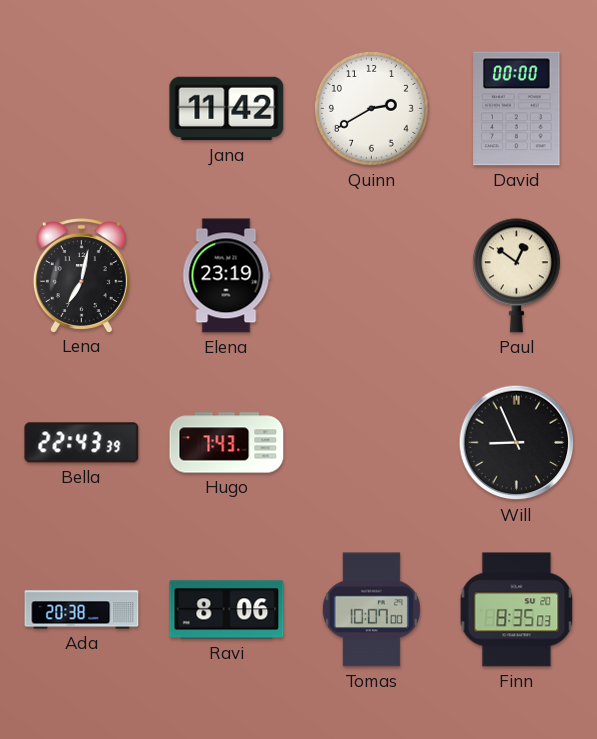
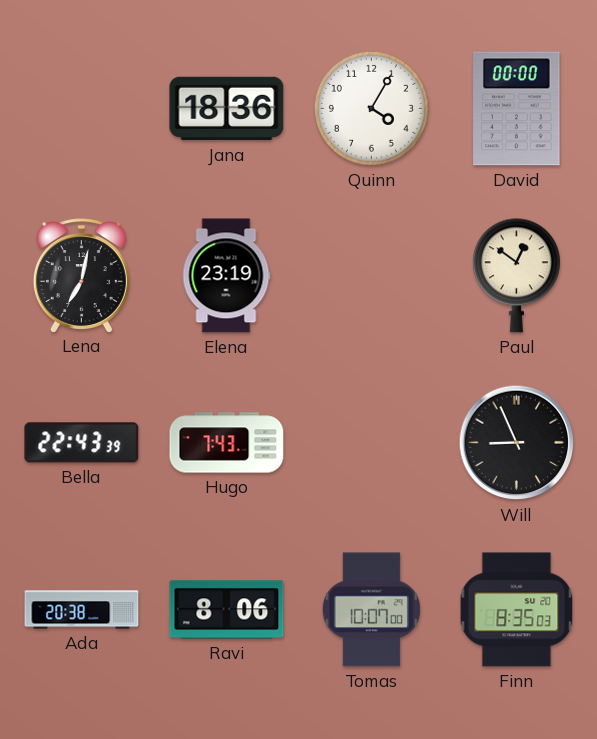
Jana: 11:42 -> 18:36 (227, 109)
Quinn: 2:40 -> 4:05 (371, 108)
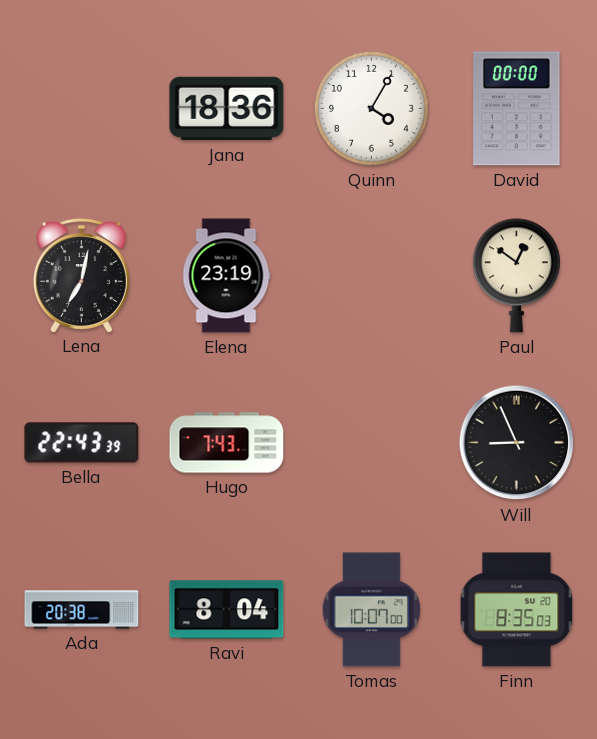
Ravi: 8:06 -> 8:04 (227, 610)
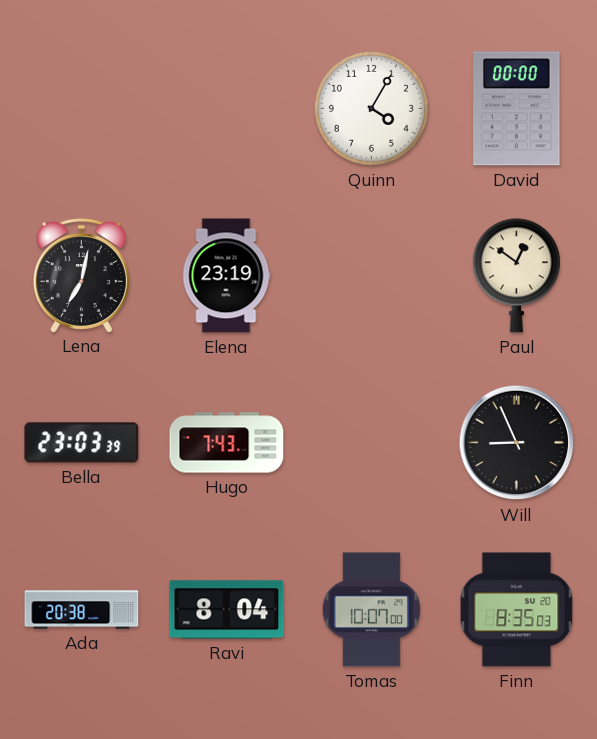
Jana: 18:36 -> none (227, 109)
Bella: 22:43 -> 23:03 (82, 443)
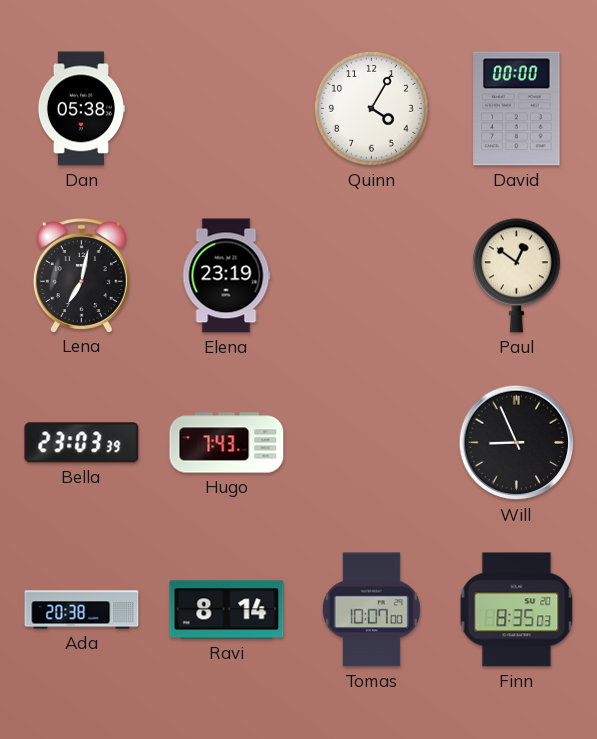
Dan: none -> 05:38 (80, 109)
Ravi: 8:04 -> 8:14 (227, 610)
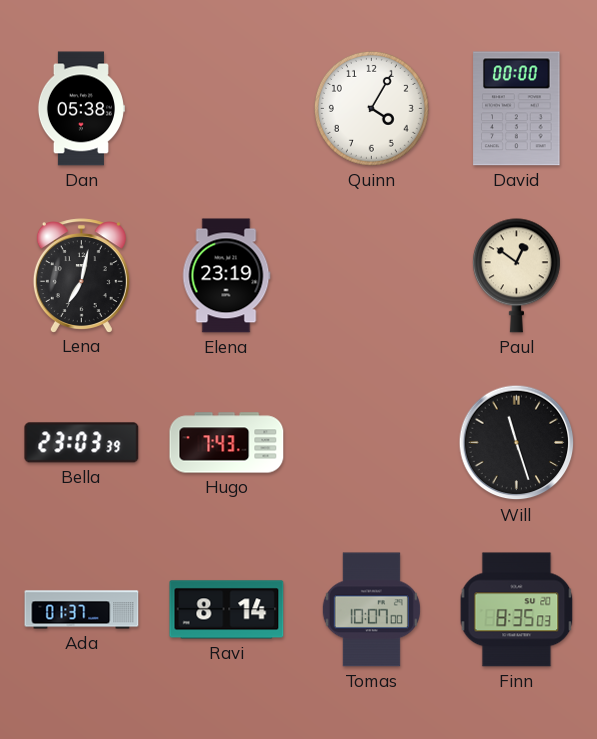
Will: 8:56 -> 11:27 (517, 443)
Ada: 20:38 -> 01:37 (82, 610)
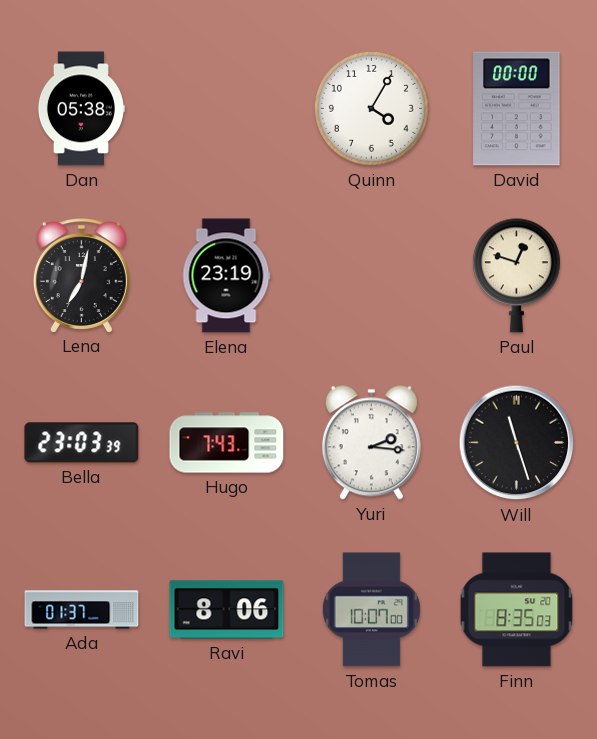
Paul: 12:51 -> 12:48 (516, 276)
Yuri: none -> 2:16 (371, 443)
Ravi: 8:14 -> 8:06 (227, 610)
